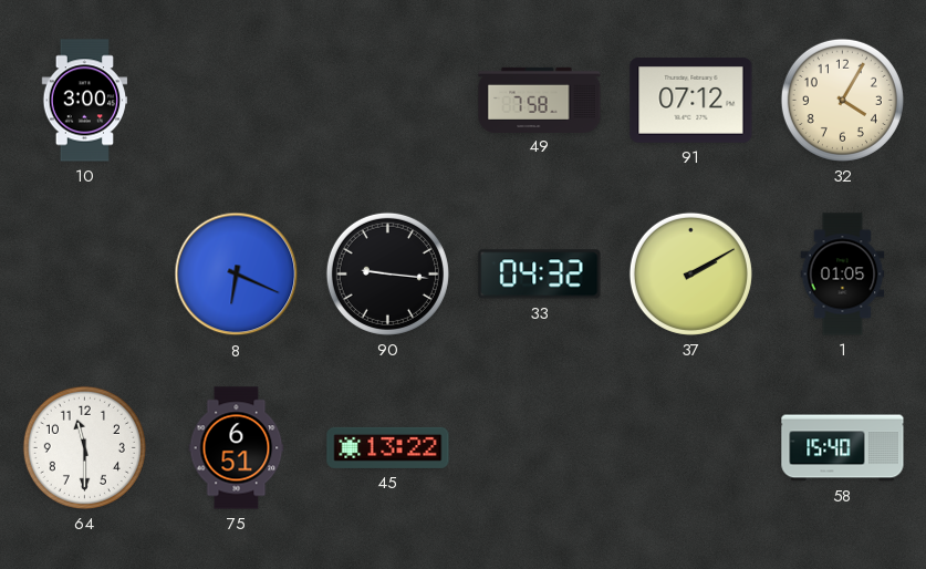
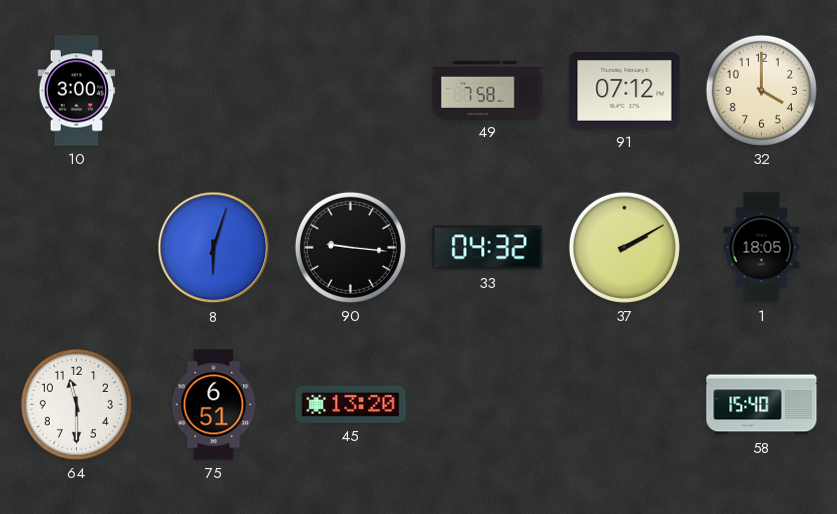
32: 4:05 -> 4:00 (761, 90)
8: 6:19 -> 6:03 (214, 248)
1: 01:05 -> 18:05 (762, 248)
45: 13:22 -> 13:20 (351, 404)
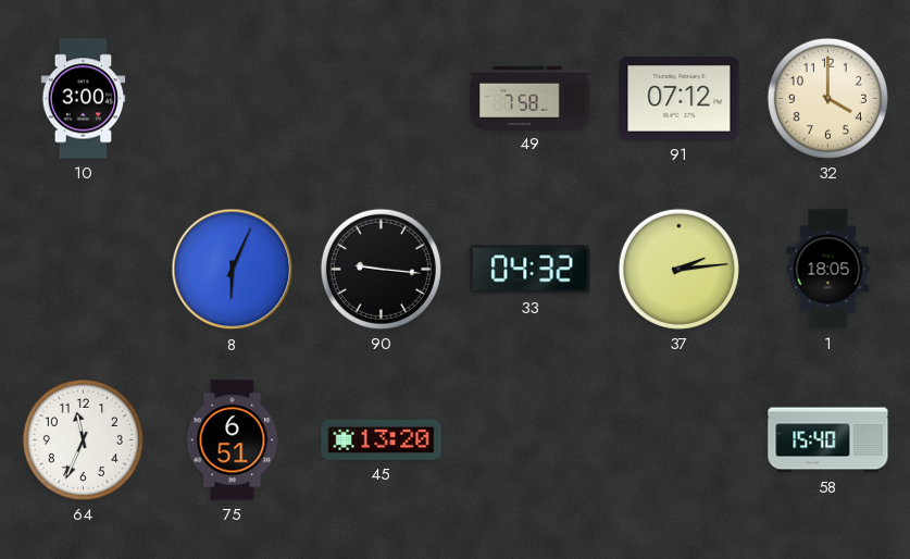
8: 6:03 -> 6:04 (233, 270)
37: 2:10 -> 2:14 (678, 269)
64: 11:30 -> 11:34 (83, 439)
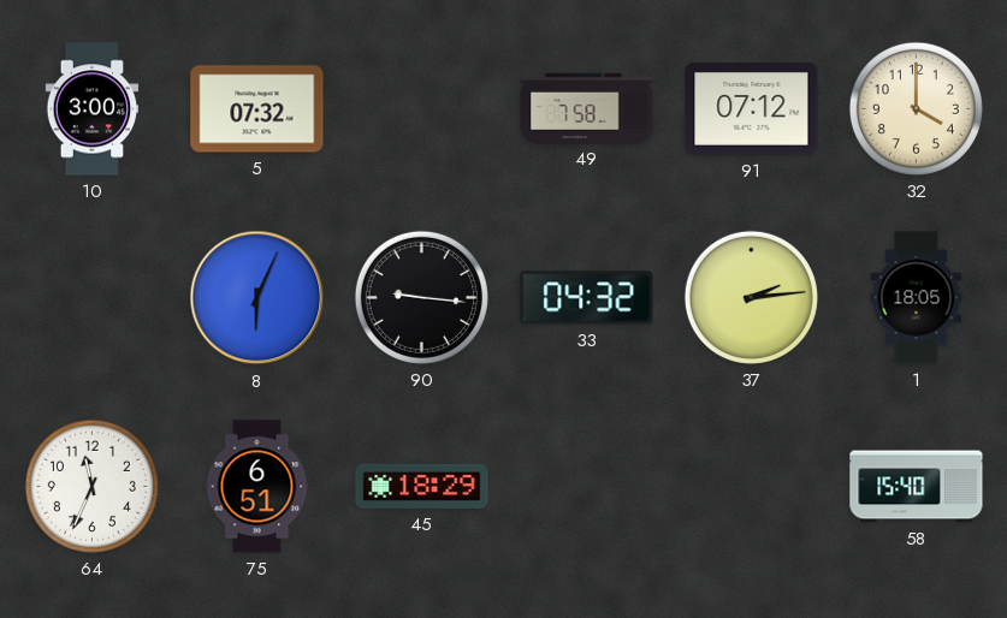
5: none -> 07:32 (257, 109)
45: 13:20 -> 18:29 (422, 486)
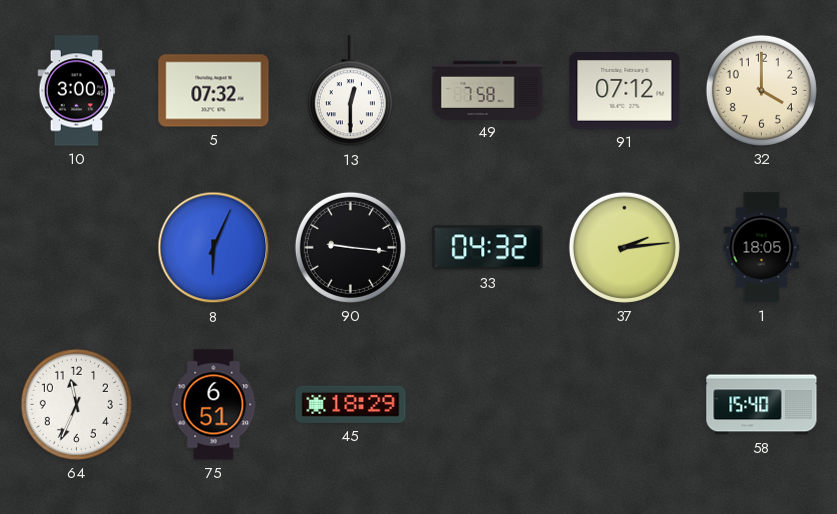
13: none -> 12:30 (350, 91)
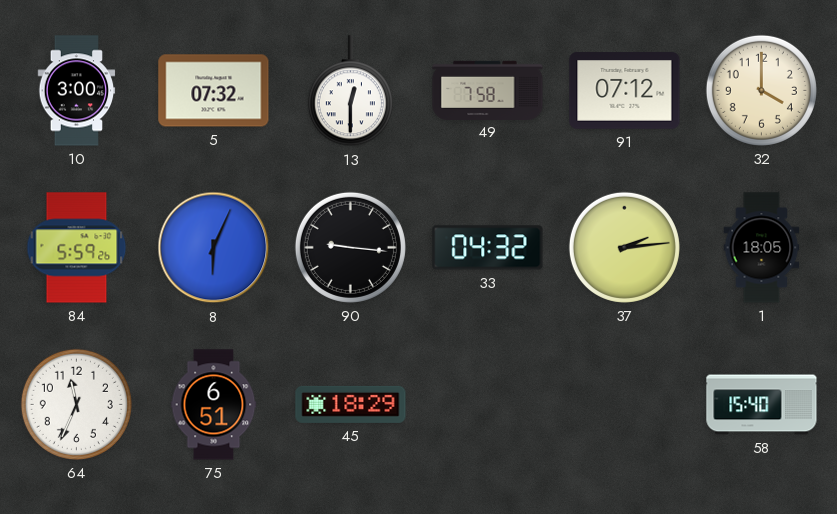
84: none -> 5:59 (77, 248)
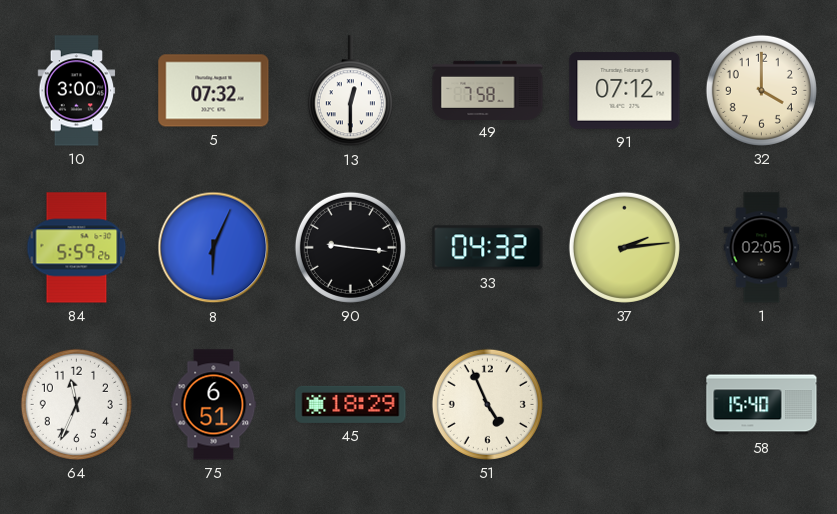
1: 18:05 -> 02:05 (762, 248)
51: none -> 4:56 (487, 404)
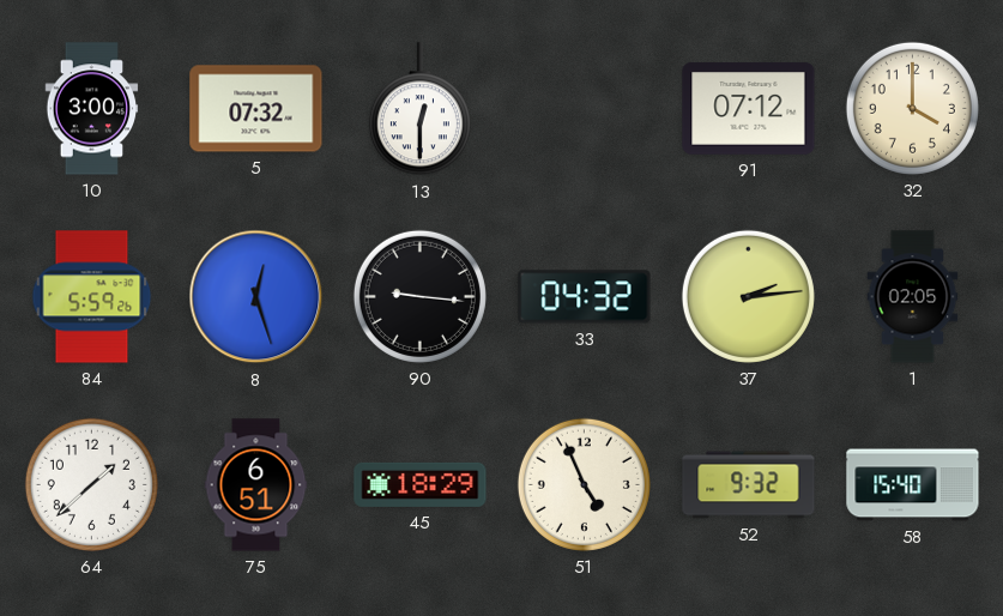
49: 7:58 -> none (488, 90)
8: 6:04 -> 12:27 (256, 297)
64: 11:34 -> 1:38 (91, 484)
52: none -> 9:32 (749, 485)
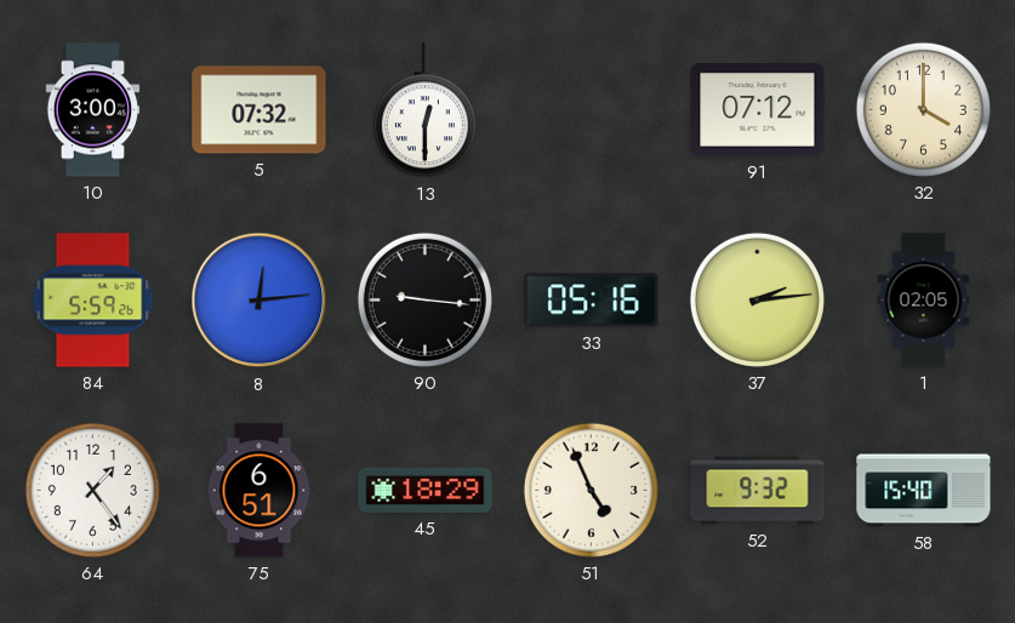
8: 12:27 -> 12:14 (260, 301)
33: 04:32 -> 05:16 (592, 301)
64: 1:38 -> 1:24 (92, 490)
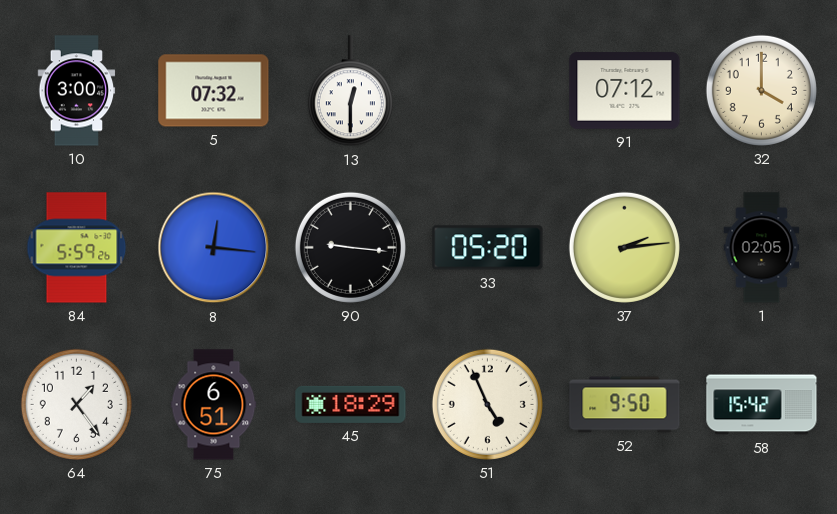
8: 12:14 -> 12:16 (214, 248)
33: 05:16 -> 05:20 (488, 248)
52: 9:32 -> 9:50 (625, 405)
58: 15:40 -> 15:42 (762, 405)
